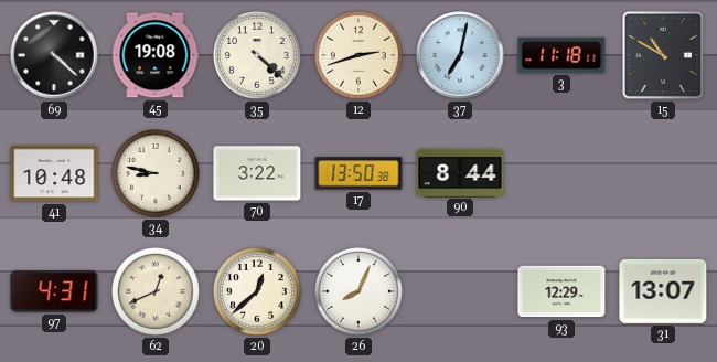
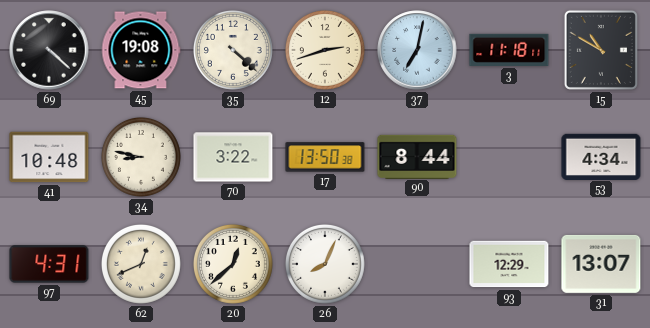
53: none -> 4:34 (601, 156)
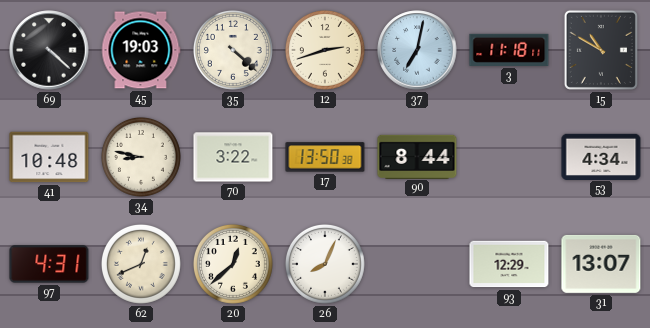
45: 19:08 -> 19:03 (141, 50)
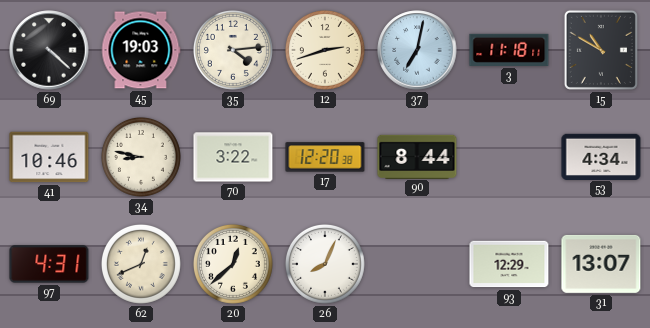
35: 4:22 -> 4:14 (233, 50)
41: 10:48 -> 10:46 (49, 157)
17: 13:50 -> 12:20 (325, 157)
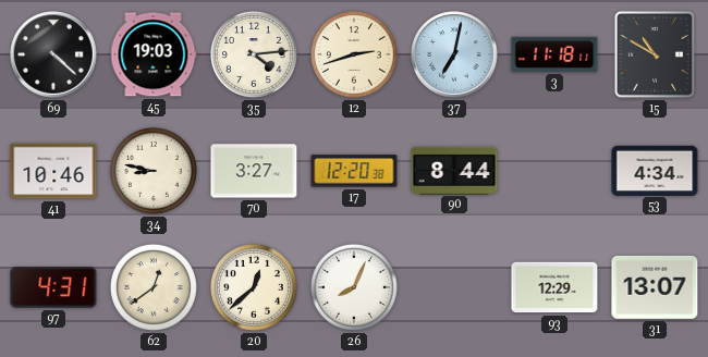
70: 3:22 -> 3:27 (254, 171)
62: 12:41 -> 12:39 (154, 287)
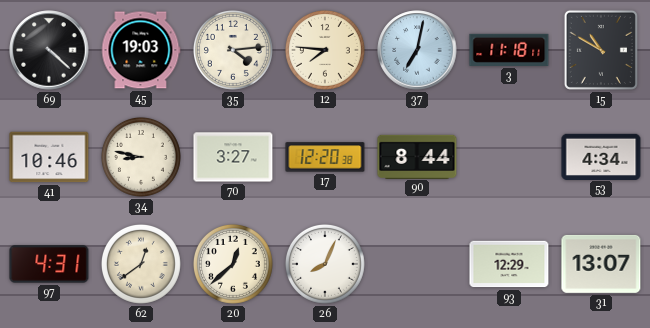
12: 2:42 -> 7:46 (325, 50)
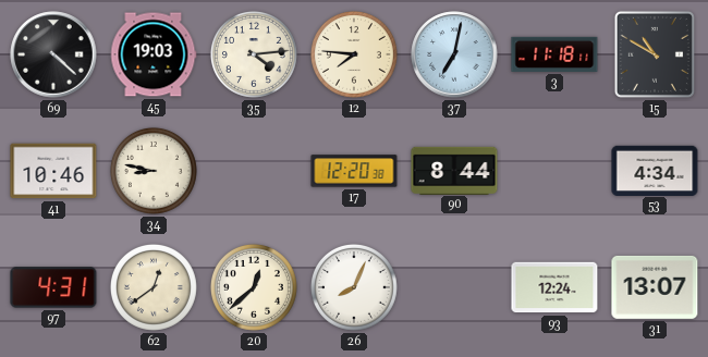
70: 3:27 -> none (233, 157)
93: 12:29 -> 12:24 (554, 287)
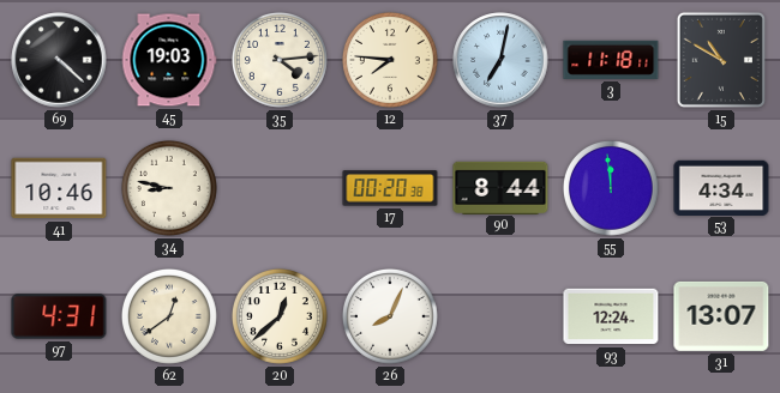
17: 12:20 -> 00:20 (390, 188)
55: none -> 11:59 (611, 188)
